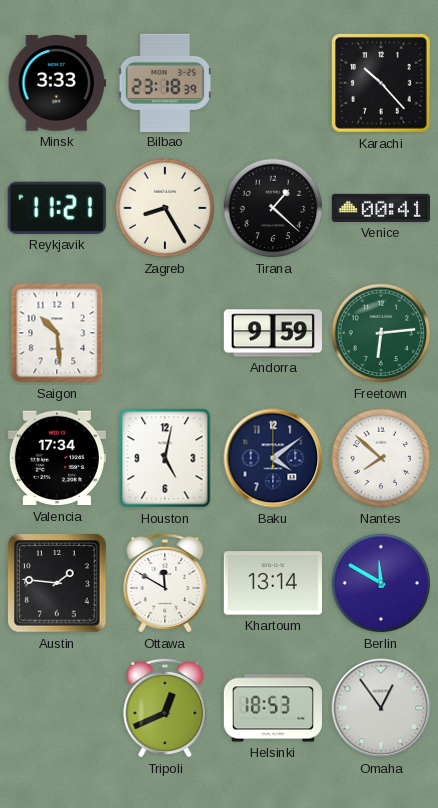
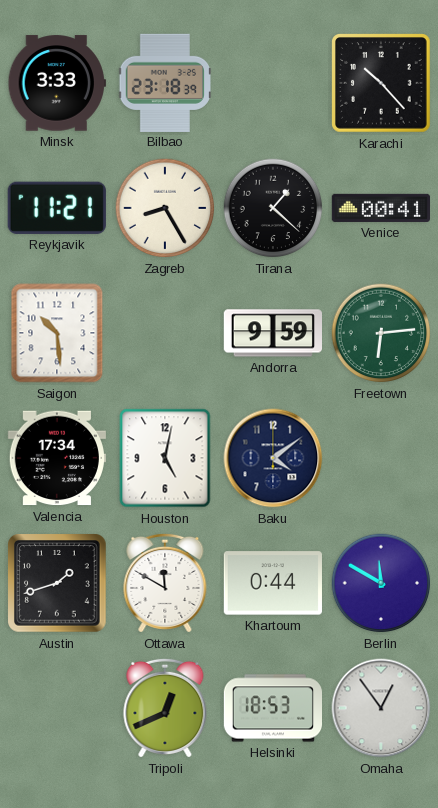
Nantes: 7:52 -> none (381, 458)
Austin: 1:46 -> 1:42 (57, 583)
Khartoum: 13:14 -> 0:44 (273, 583)
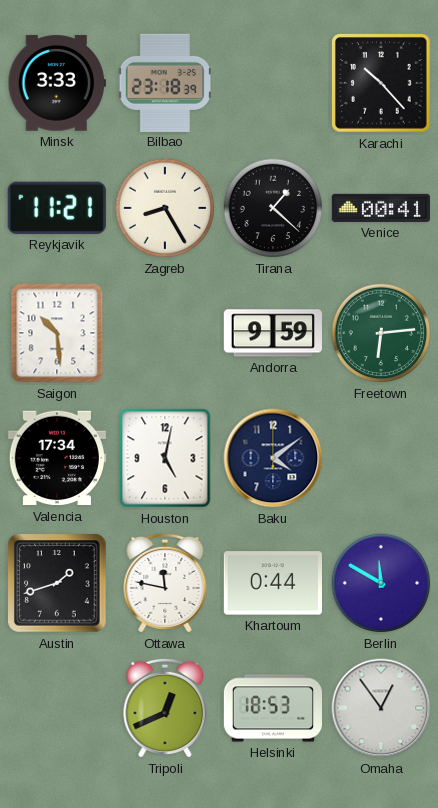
Ottawa: 11:50 -> 11:47 (165, 583)
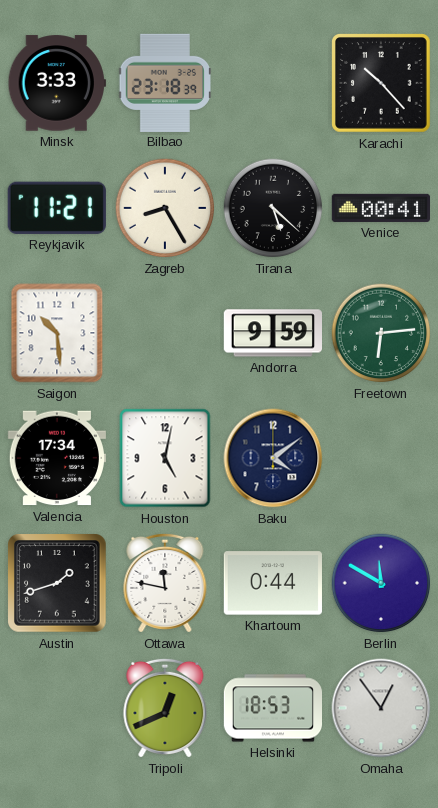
Tirana: 1:22 -> 5:22 (273, 208)
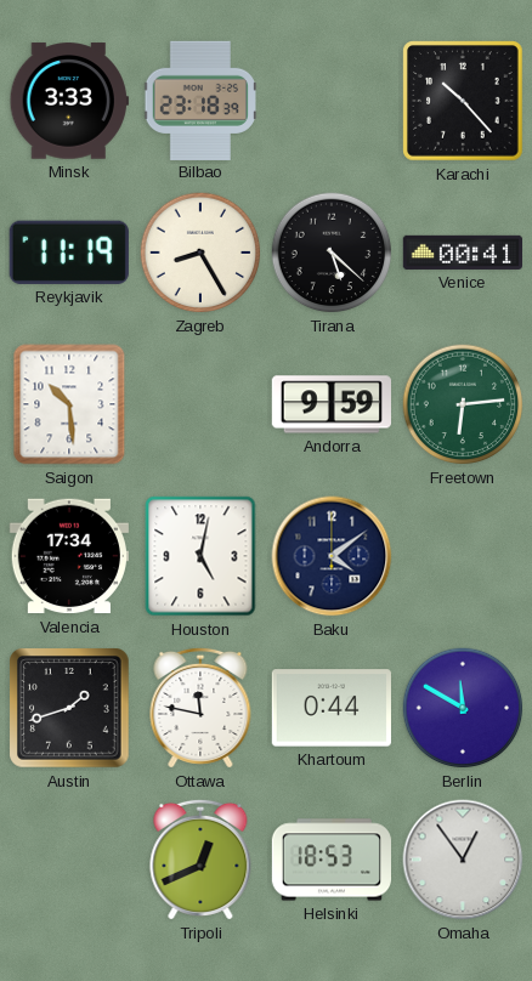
Reykjavik: 11:21 -> 11:19 (69, 253)
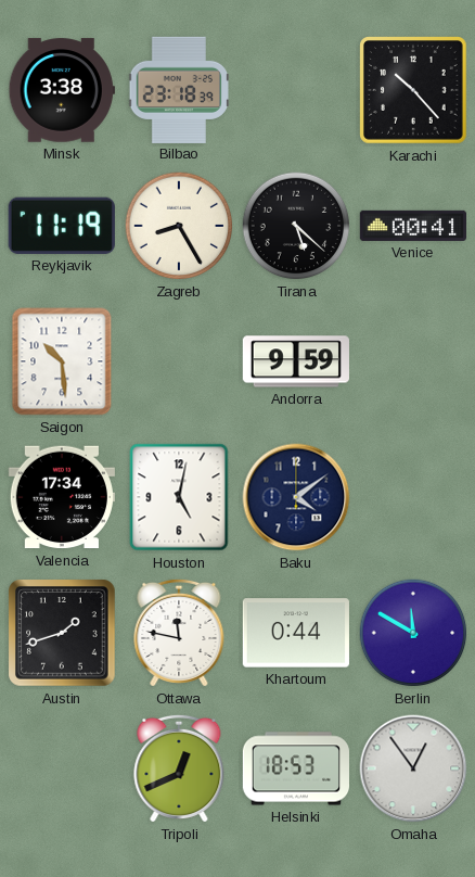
Minsk: 3:33 -> 3:38 (61, 90)
Freetown: 6:14 -> none (463, 404)
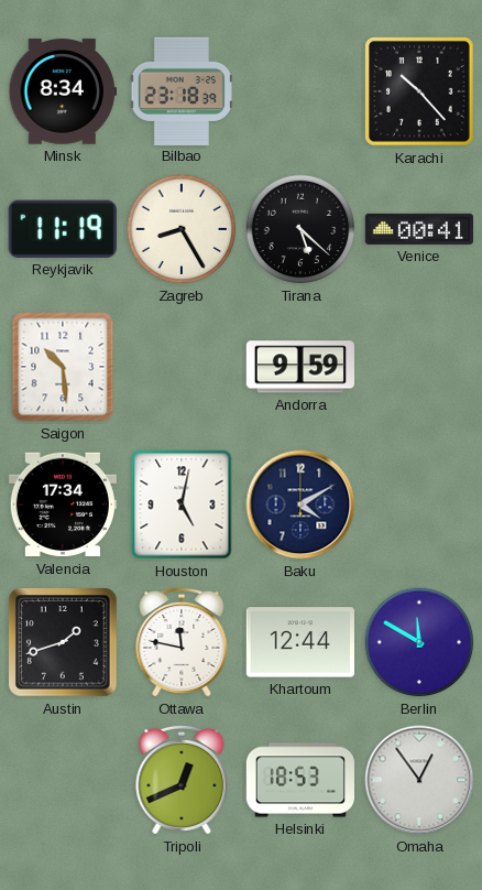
Minsk: 3:38 -> 8:34 (62, 91)
Baku: 4:09 -> 4:10 (300, 504)
Khartoum: 0:44 -> 12:44 (300, 642)
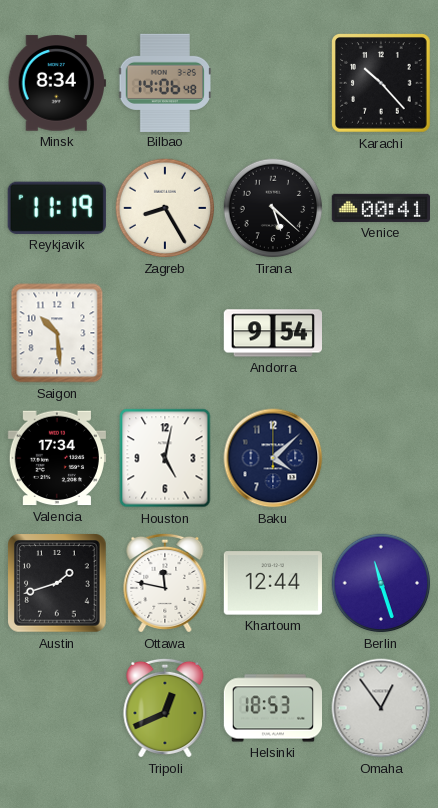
Bilbao: 23:18 -> 14:06 (164, 82)
Andorra: 9:59 -> 9:54 (272, 333)
Baku: 4:10 -> 4:08 (273, 458)
Berlin: 11:50 -> 11:27 (381, 583)
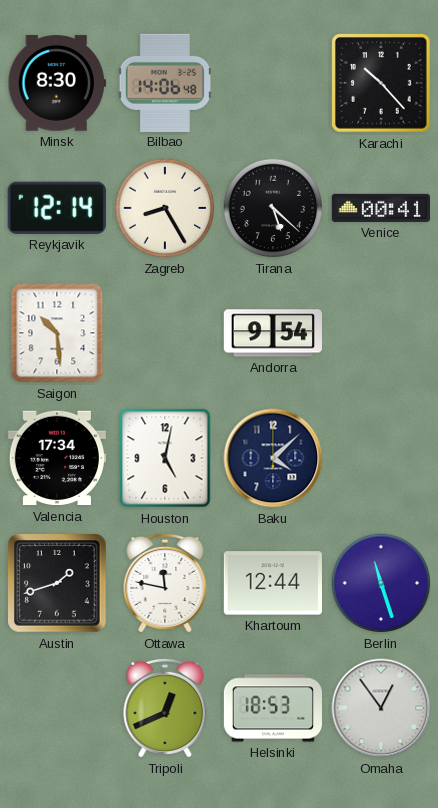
Minsk: 8:34 -> 8:30 (56, 83)
Reykjavik: 11:19 -> 12:14 (57, 208)
